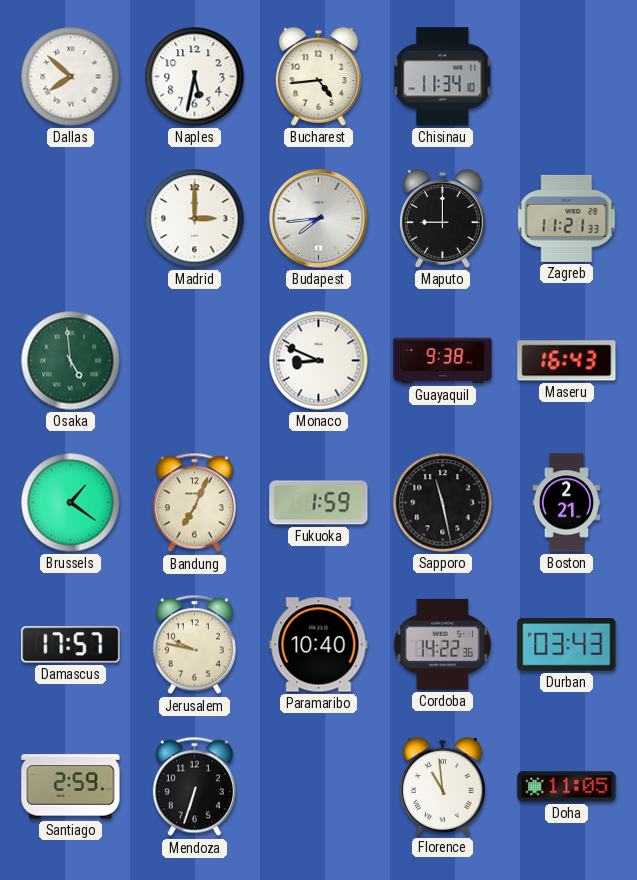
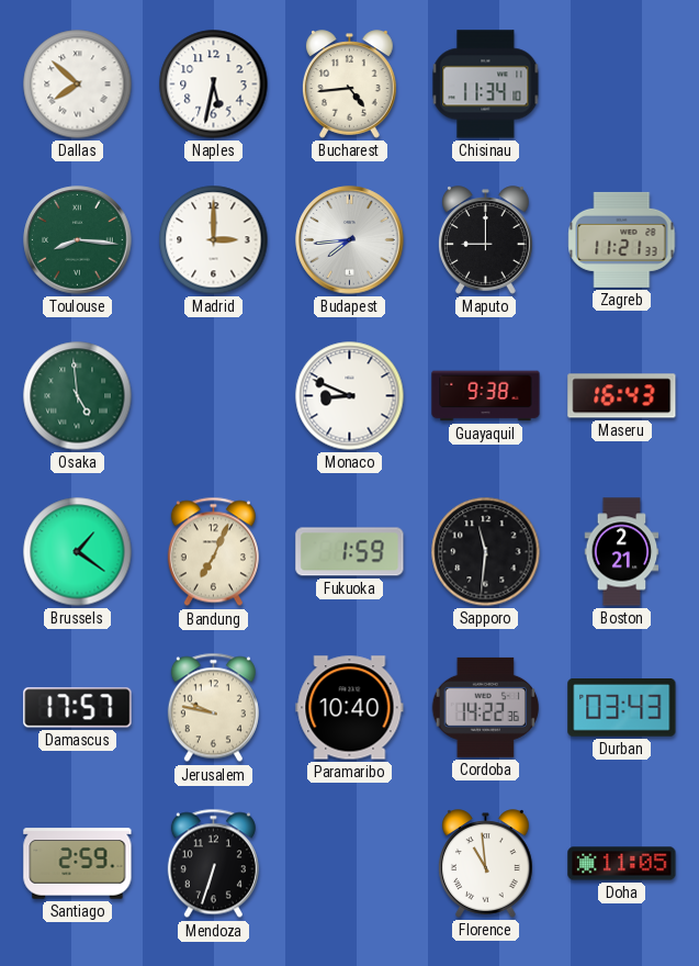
Toulouse: none -> 8:16 (78, 240)
Sapporo: 11:28 -> 11:31 (486, 552)
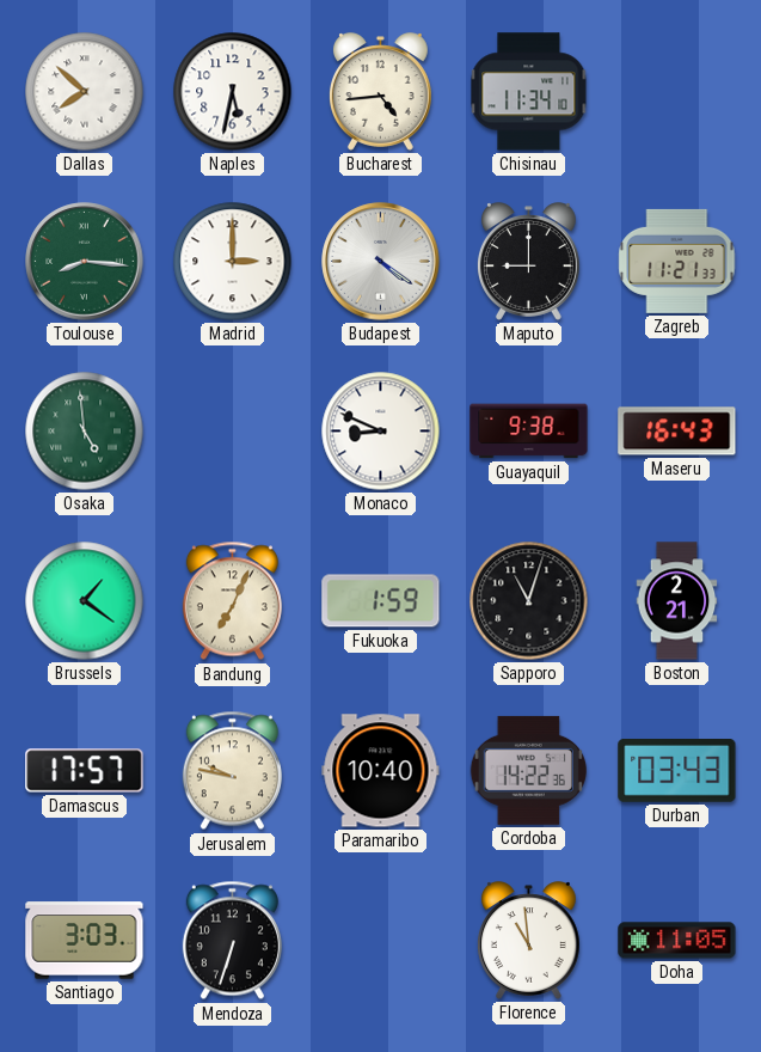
Budapest: 7:44 -> 4:21 (381, 262)
Sapporo: 11:31 -> 11:03 (529, 601)
Santiago: 2:59 -> 3:03 (85, 941)
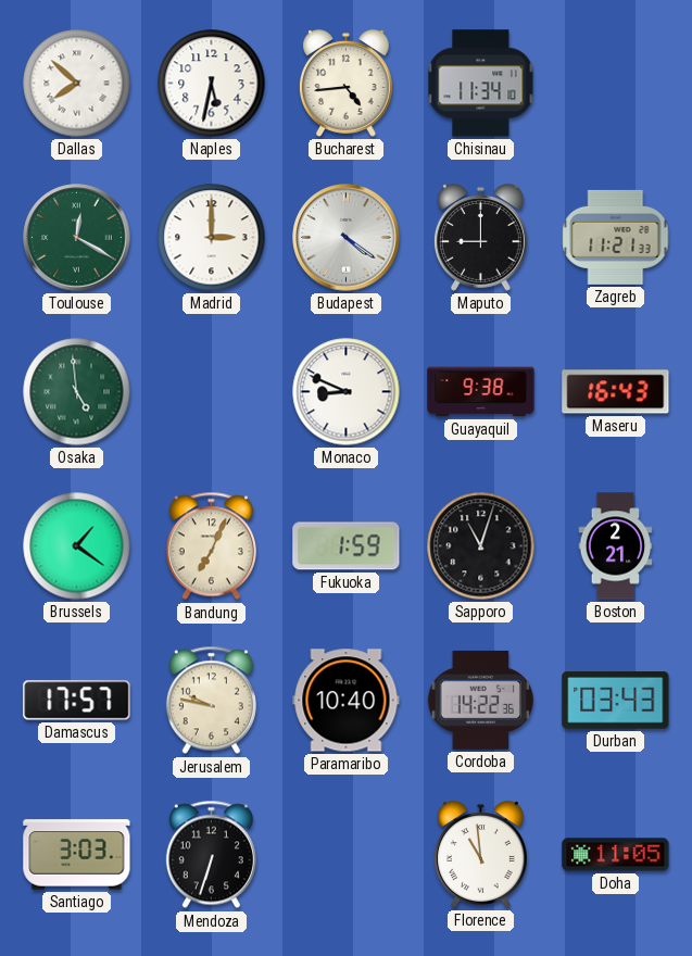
Toulouse: 8:16 -> 12:20 (77, 238)
